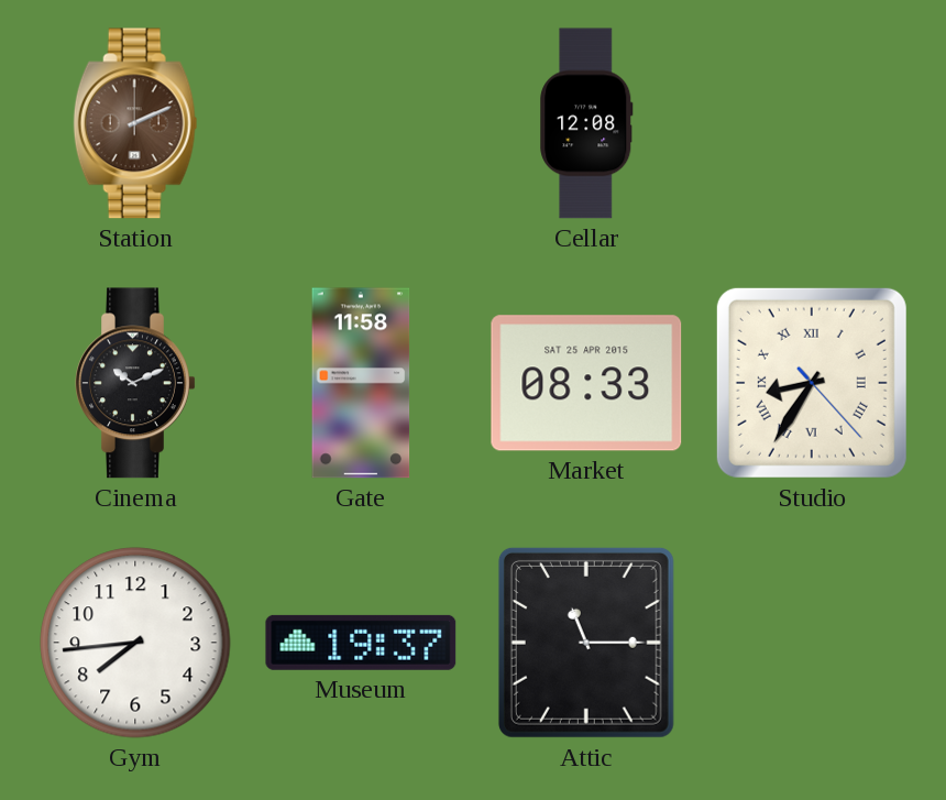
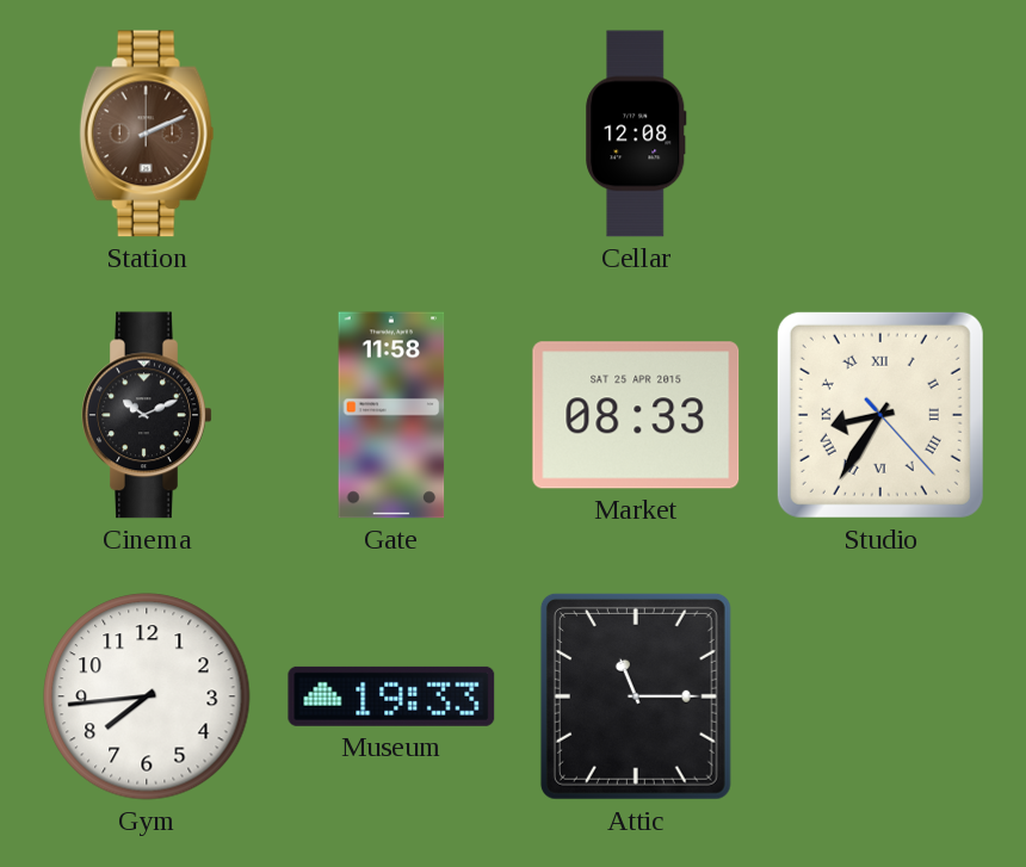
Museum: 19:37 -> 19:33 (391, 696)
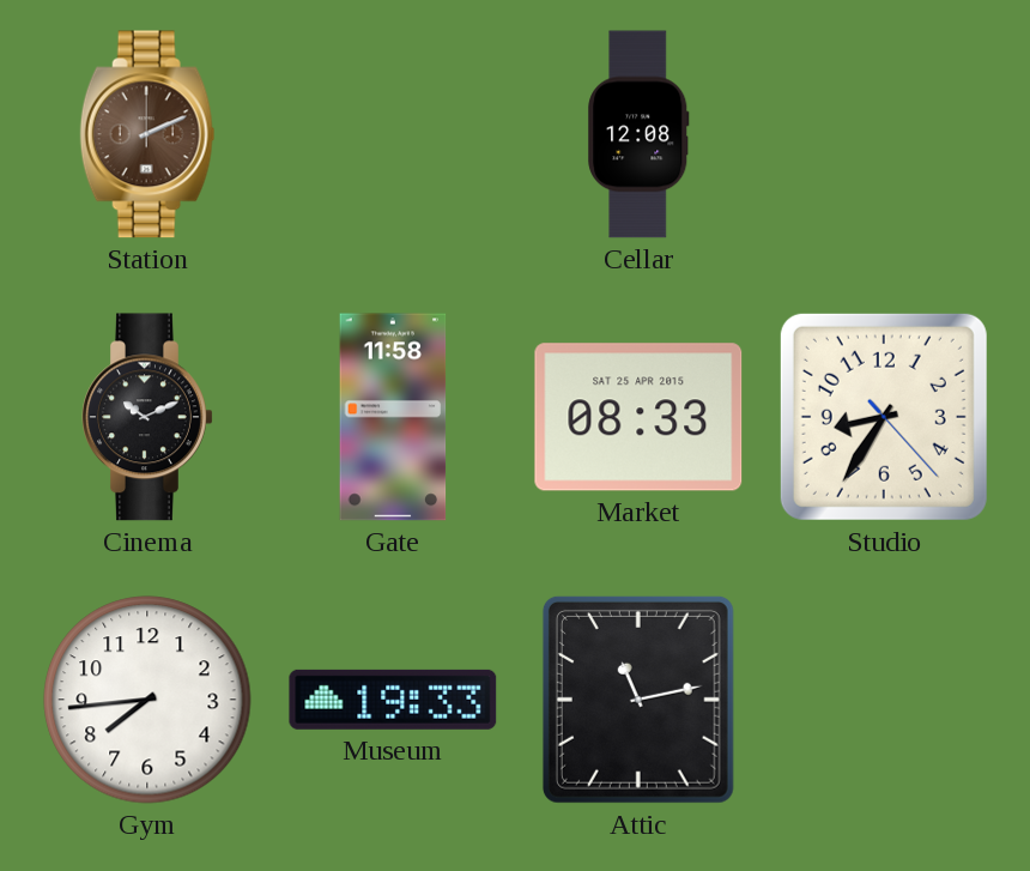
Studio numerals: Roman -> Arabic (884, 417)
Attic: 11:15 -> 11:13 (638, 700)
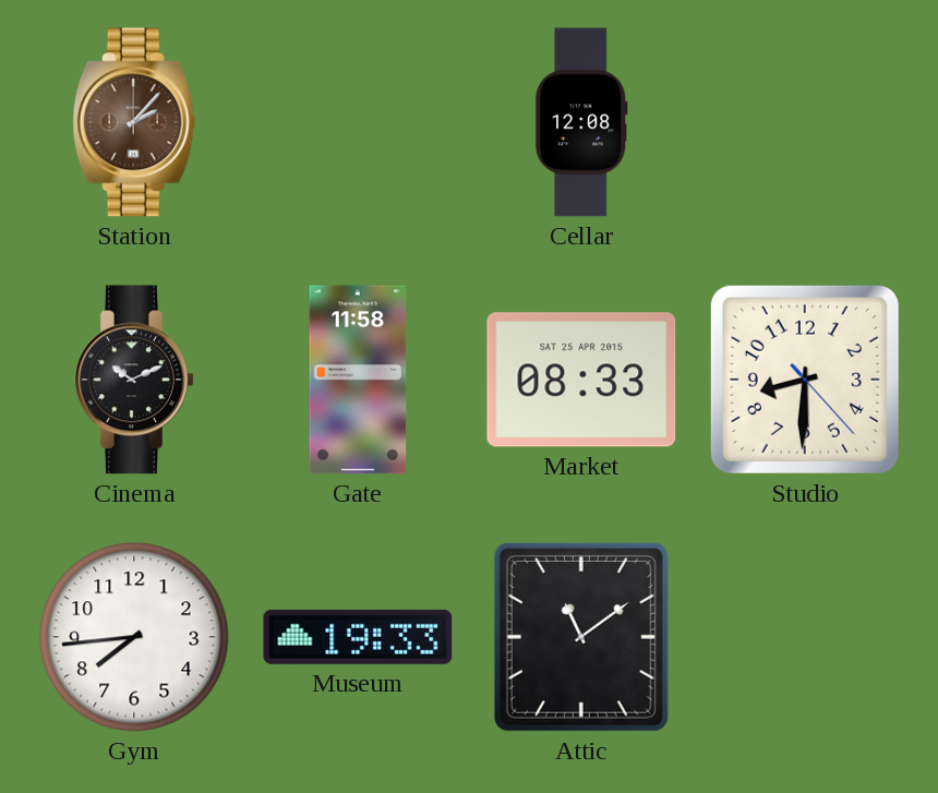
Station: 2:11 -> 2:07 (134, 122)
Studio: 8:35 -> 8:30 (805, 380)
Attic: 11:13 -> 11:09 (581, 637)
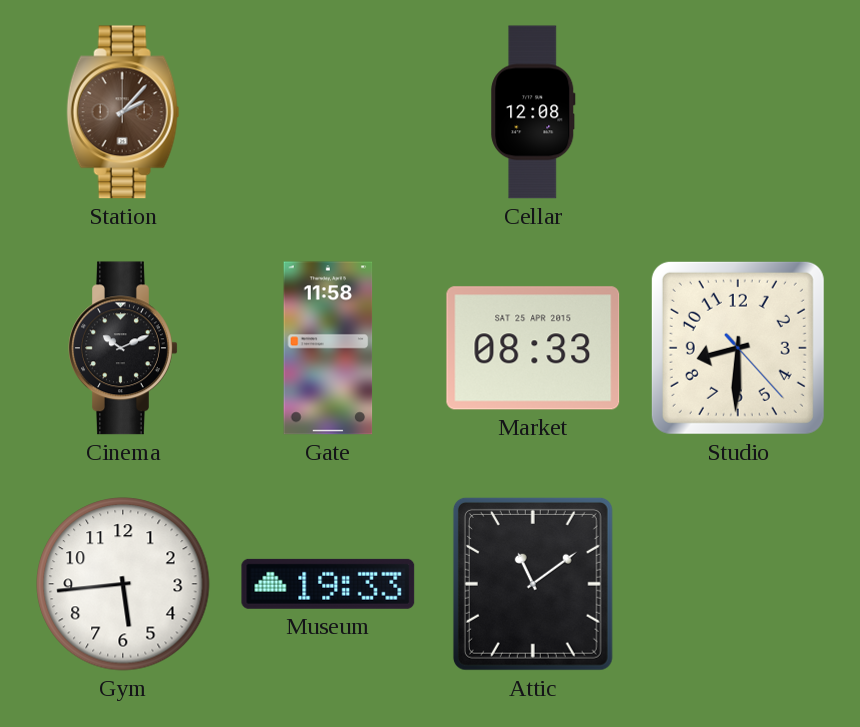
Gym: 7:44 -> 5:44 (123, 584)
